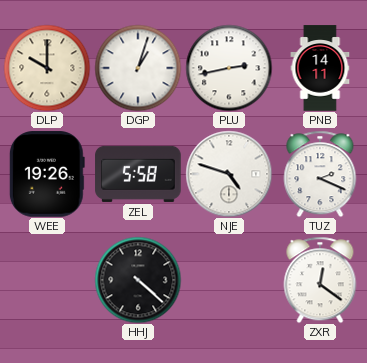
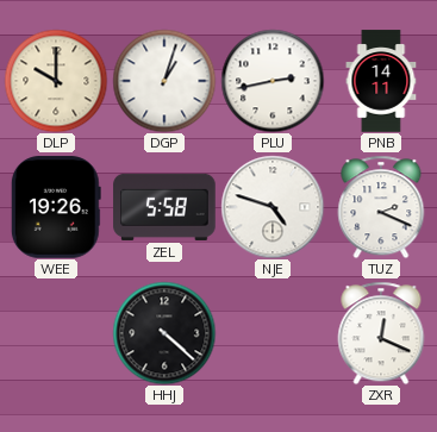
ZXR: 12:21 -> 12:19 (381, 333)
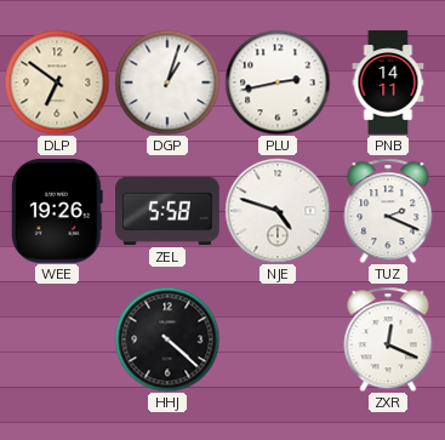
DLP: 10:00 -> 6:51 (57, 82)
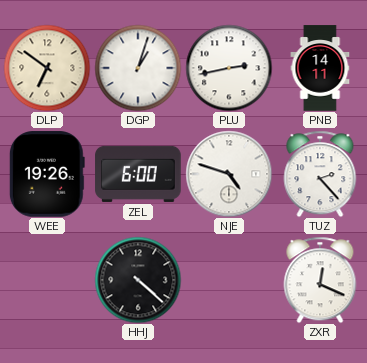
ZEL: 5:58 -> 6:00 (138, 174)
TUZ: 2:19 -> 2:23 (320, 174)
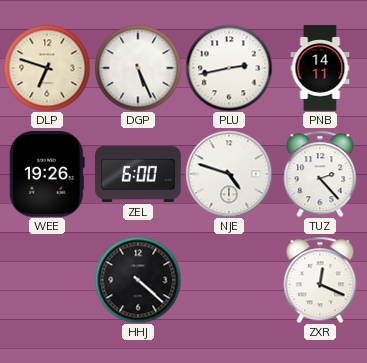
DLP: 6:51 -> 6:48 (47, 68)
DGP: 1:03 -> 5:26 (138, 68)
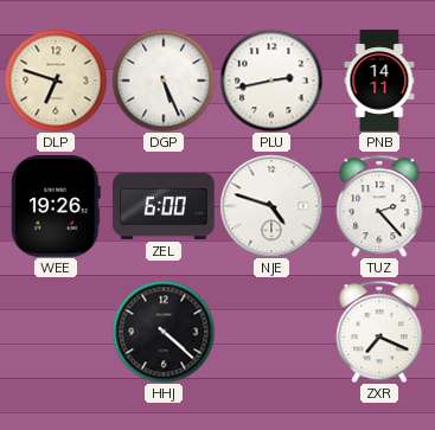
ZXR: 12:19 -> 7:19 (379, 332)
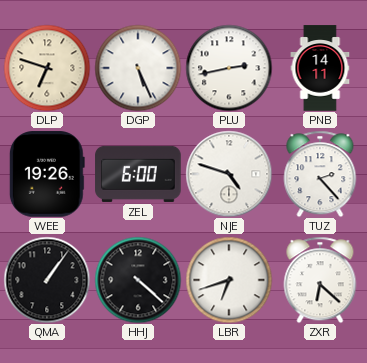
QMA: none -> 1:06 (47, 280)
LBR: none -> 6:42 (229, 280)
ZXR: 7:19 -> 6:22 (320, 280)
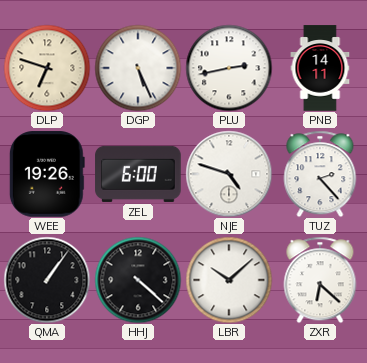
LBR: 6:42 -> 10:08 (229, 280)
